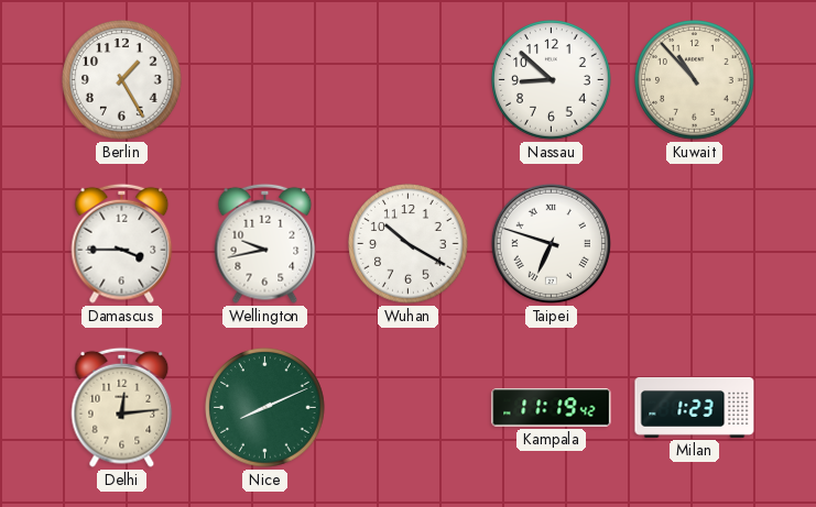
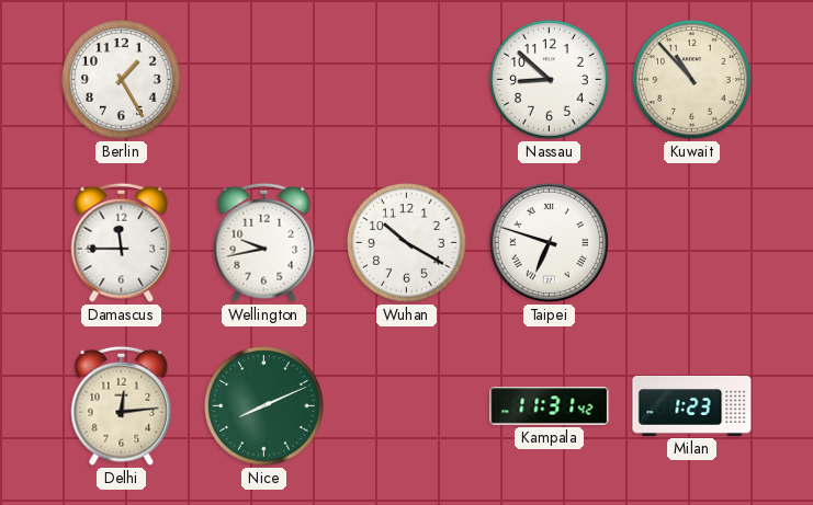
Damascus: 3:45 -> 11:45 (122, 242)
Kampala: 11:19 -> 11:31 (550, 406)
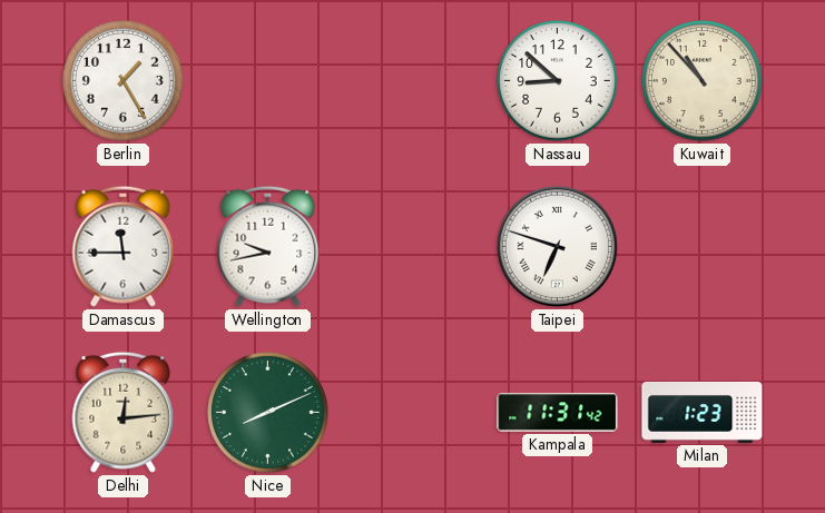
Wuhan: 10:20 -> none (407, 243)
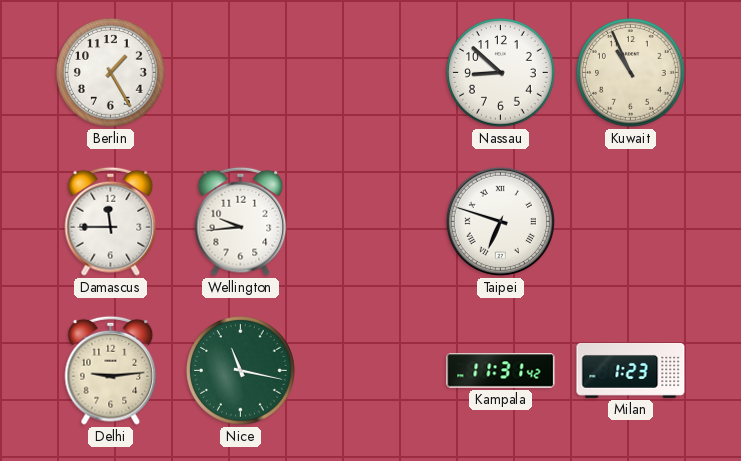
Kuwait: 10:53 -> 10:56 (631, 73)
Wellington: 9:43 -> 9:44 (241, 221)
Delhi: 12:14 -> 9:14 (111, 370)
Nice: 8:11 -> 11:17 (241, 371)
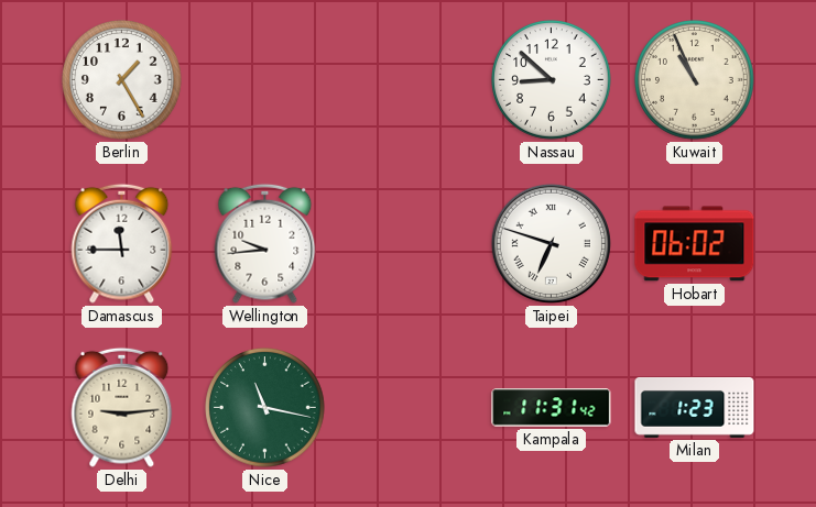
Hobart: none -> 06:02 (695, 244)
